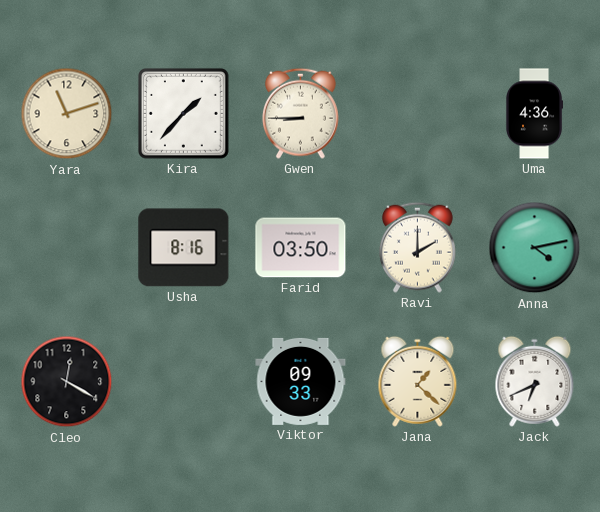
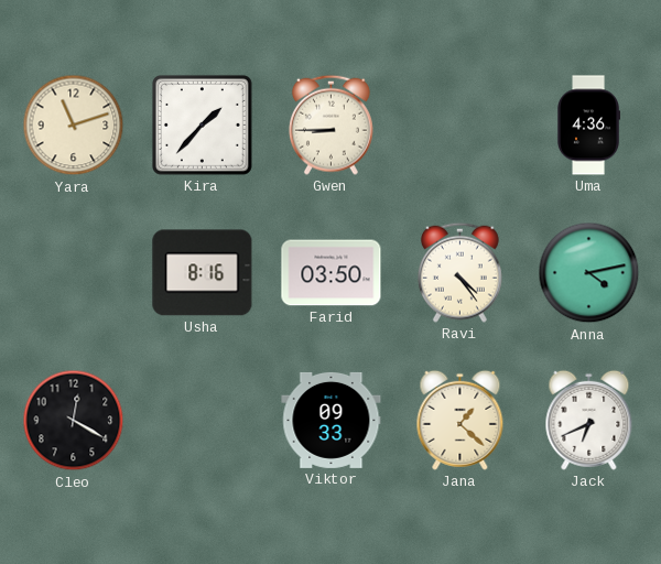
Ravi: 2:00 -> 4:24 (459, 272)
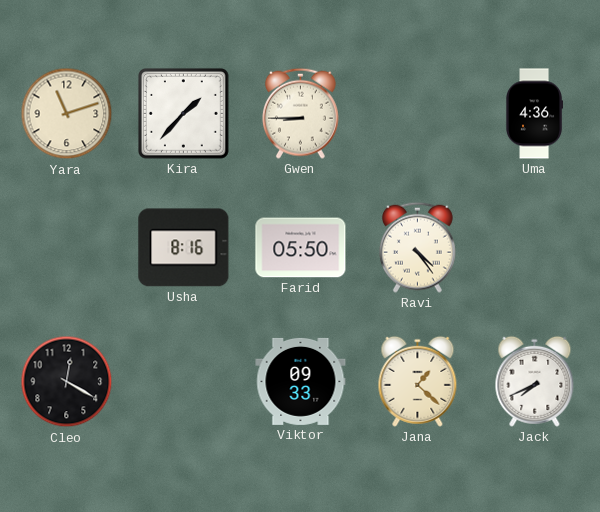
Farid: 03:50 -> 05:50 (301, 248)
Anna: 4:13 -> none (589, 273)
Jack: 6:41 -> 7:41 (535, 381)
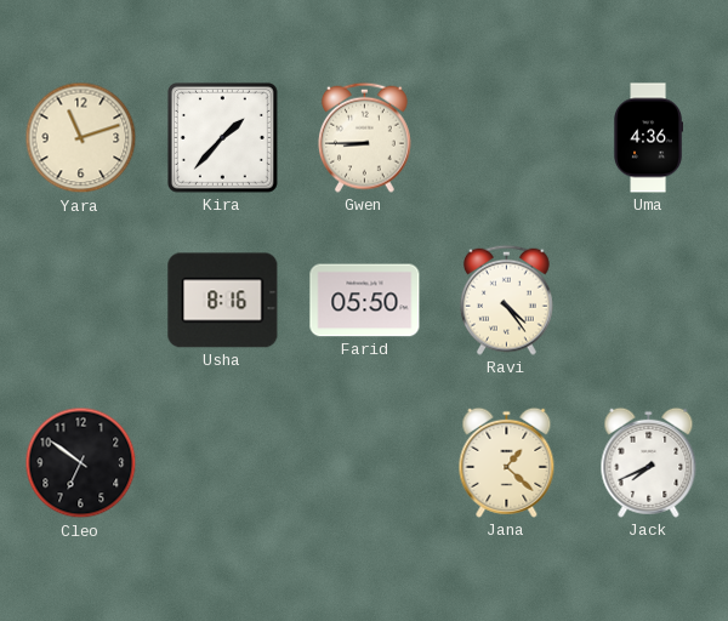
Cleo: 12:20 -> 6:51 (81, 463)
Viktor: 09:33 -> none (301, 381)
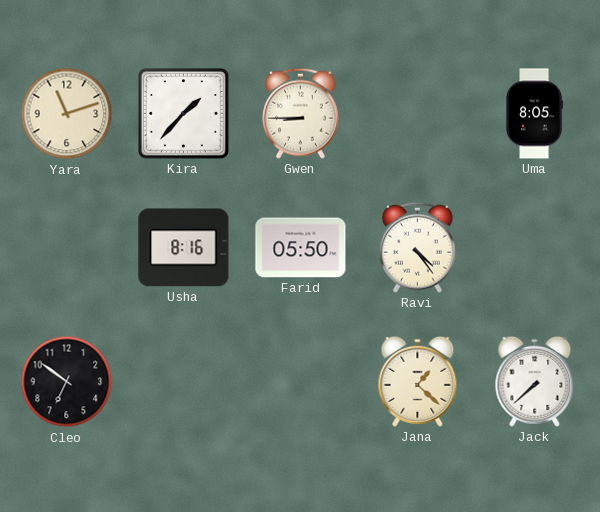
Uma: 4:36 -> 8:05 (534, 114)
Jack: 7:41 -> 7:38 (535, 381)
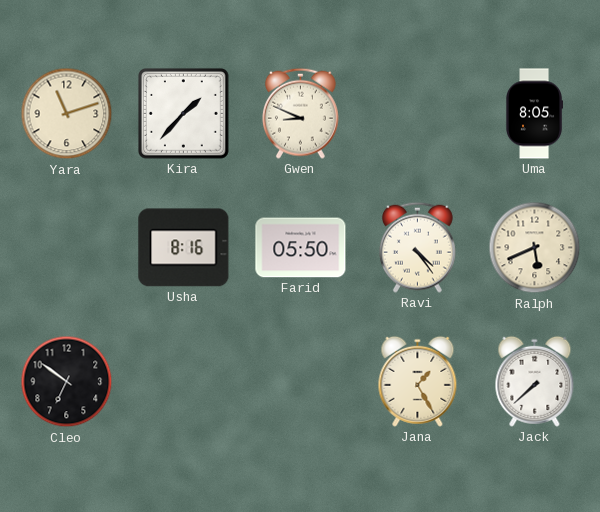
Gwen: 8:45 -> 8:49 (300, 113)
Ralph: none -> 5:41 (535, 248)
Jana: 1:22 -> 1:25 (418, 381)
